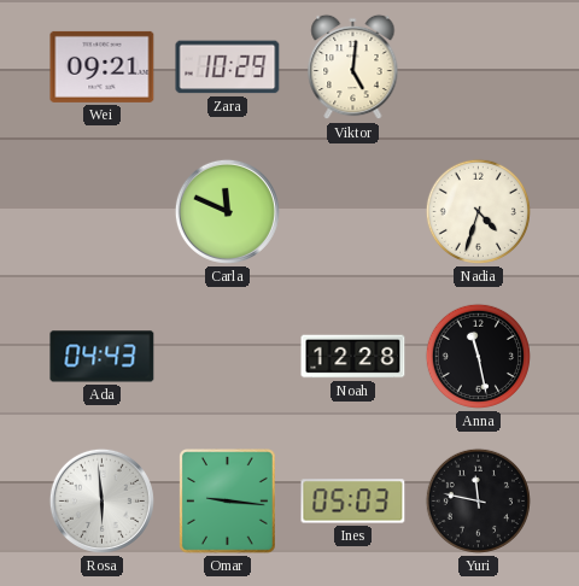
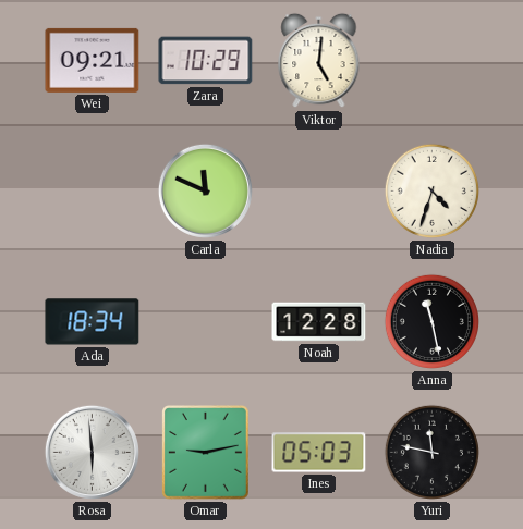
Ada: 04:43 -> 18:34 (93, 322)
Omar: 9:16 -> 9:13 (206, 453)
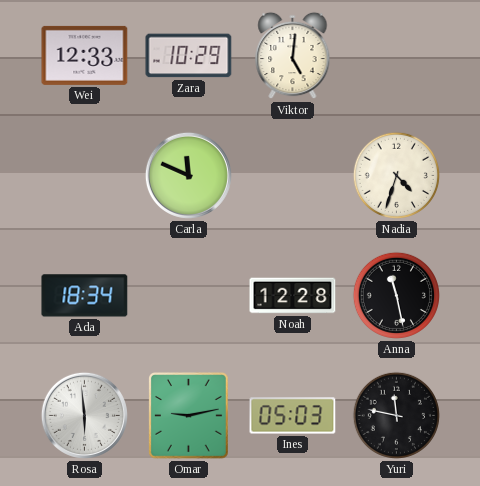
Wei: 09:21 -> 12:33 (85, 55)
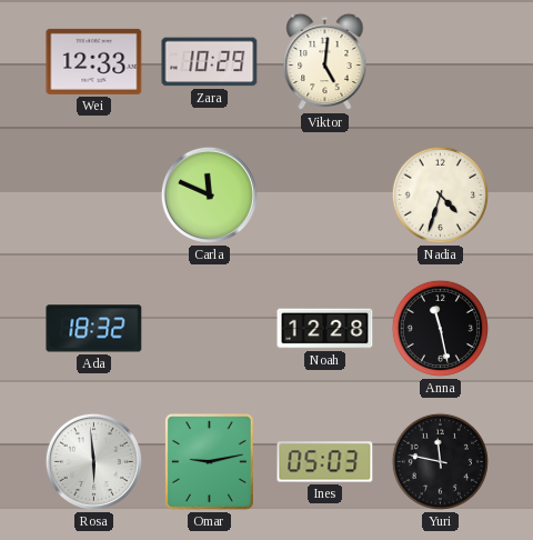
Ada: 18:34 -> 18:32 (94, 329)
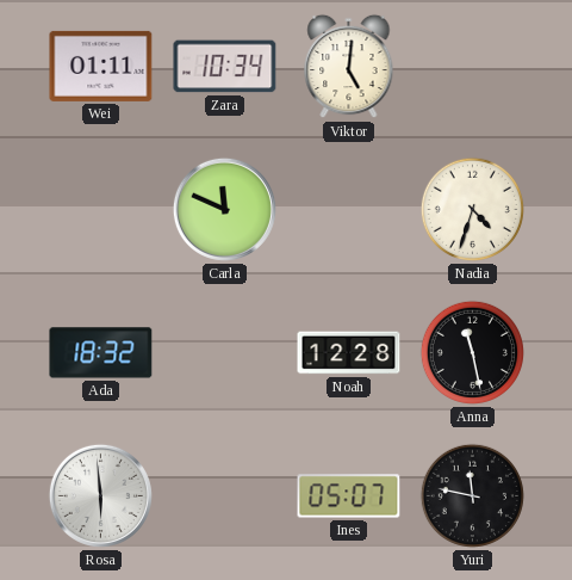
Wei: 12:33 -> 01:11 (101, 66)
Zara: 10:29 -> 10:34 (225, 67)
Omar: 9:13 -> none (210, 462)
Ines: 05:03 -> 05:07 (349, 496)
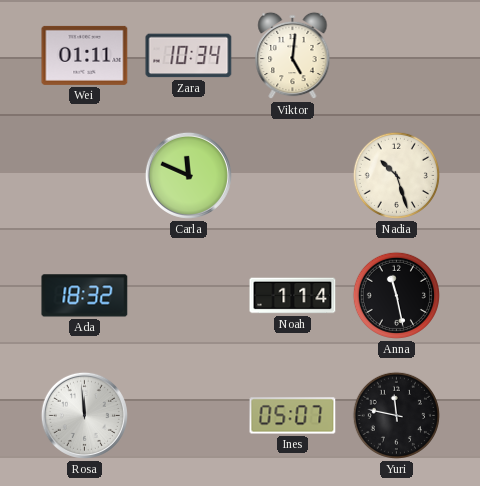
Nadia: 4:33 -> 10:27 (396, 175)
Noah: 12:28 -> 1:14 (293, 296)
Rosa: 5:59 -> 11:59 (84, 415)
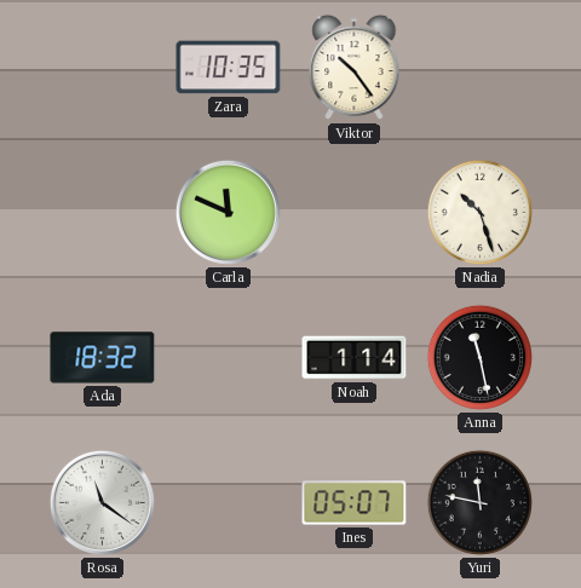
Wei: 01:11 -> none (85, 55)
Zara: 10:34 -> 10:35 (229, 68)
Viktor: 5:01 -> 10:24 (355, 68)
Rosa: 11:59 -> 11:21 (102, 502)
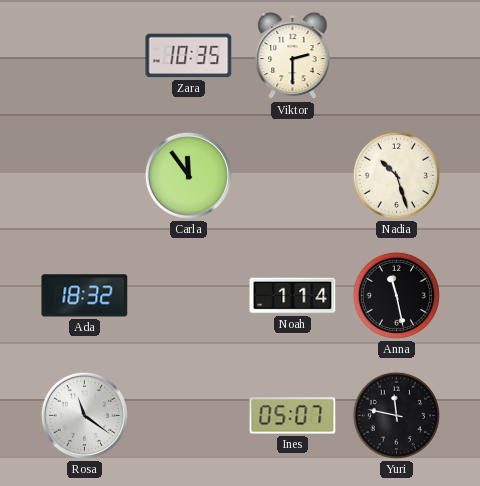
Viktor: 10:24 -> 2:30 (293, 56)
Carla: 11:49 -> 11:54 (188, 175)
